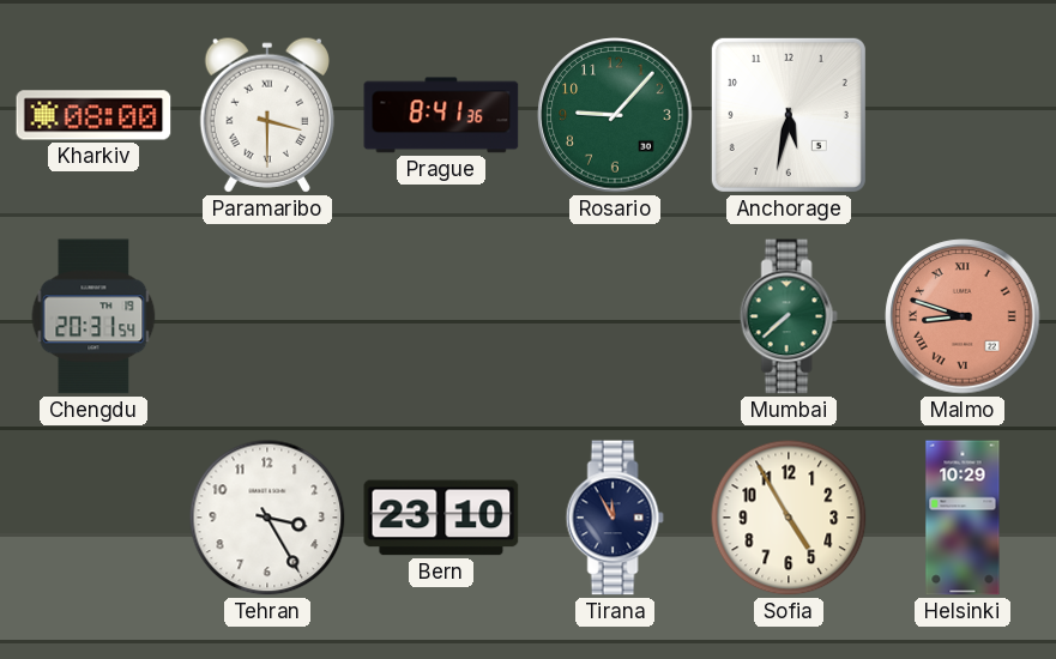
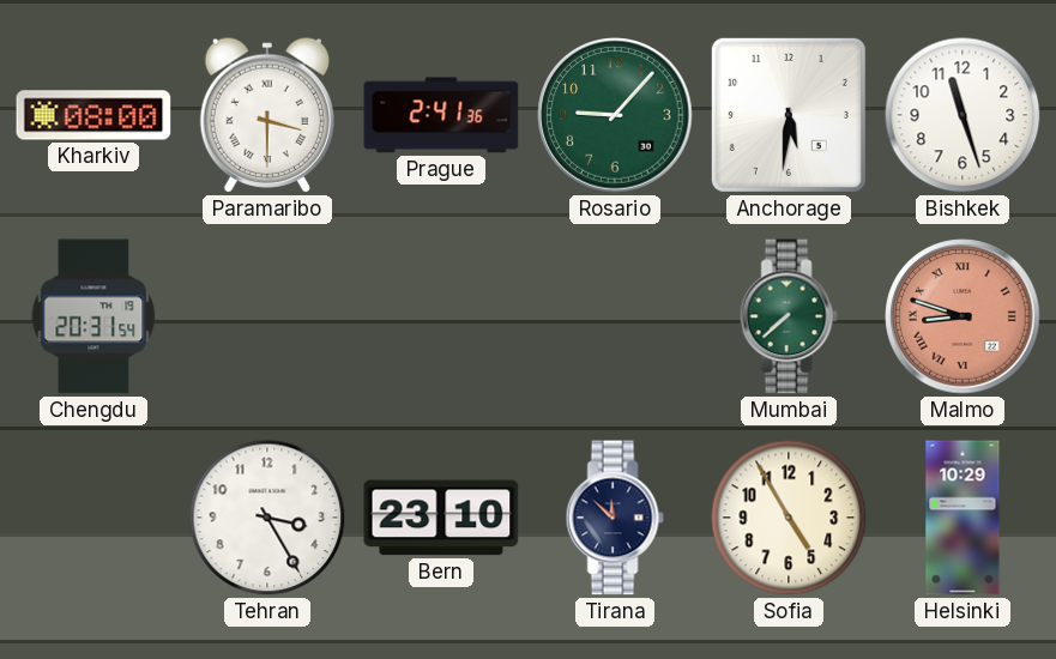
Prague: 8:41 -> 2:41 (441, 115)
Anchorage: 5:32 -> 5:31 (789, 115)
Bishkek: none -> 11:27 (963, 115)
Tirana: 11:55 -> 11:52 (615, 518)
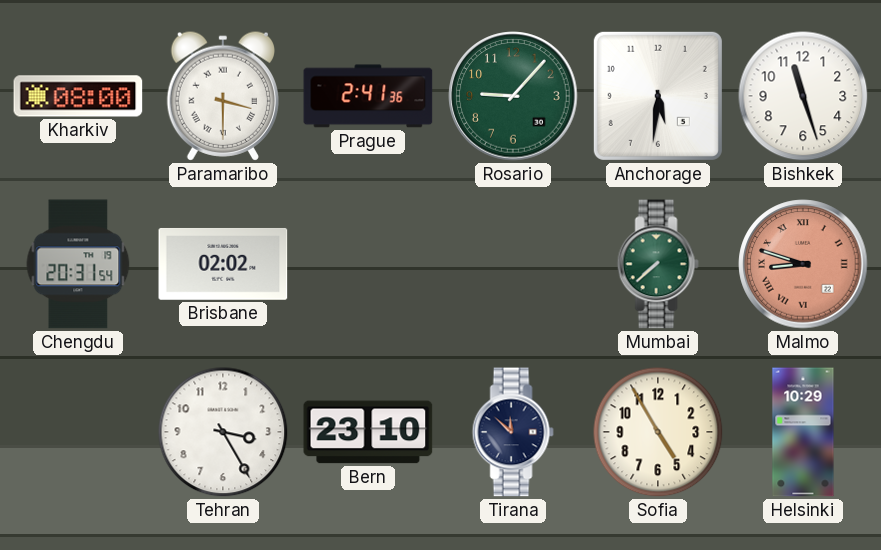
Brisbane: none -> 02:02 (223, 264)
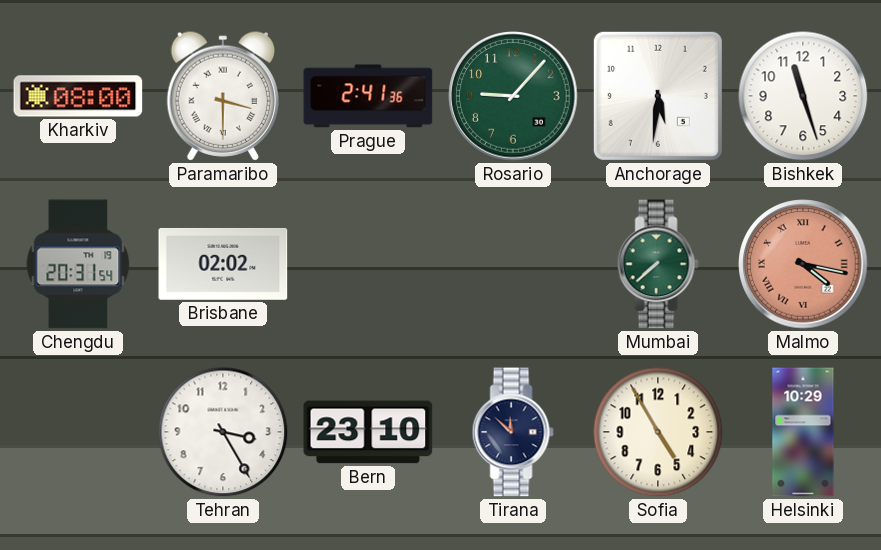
Malmo: 8:48 -> 4:17 (803, 264)
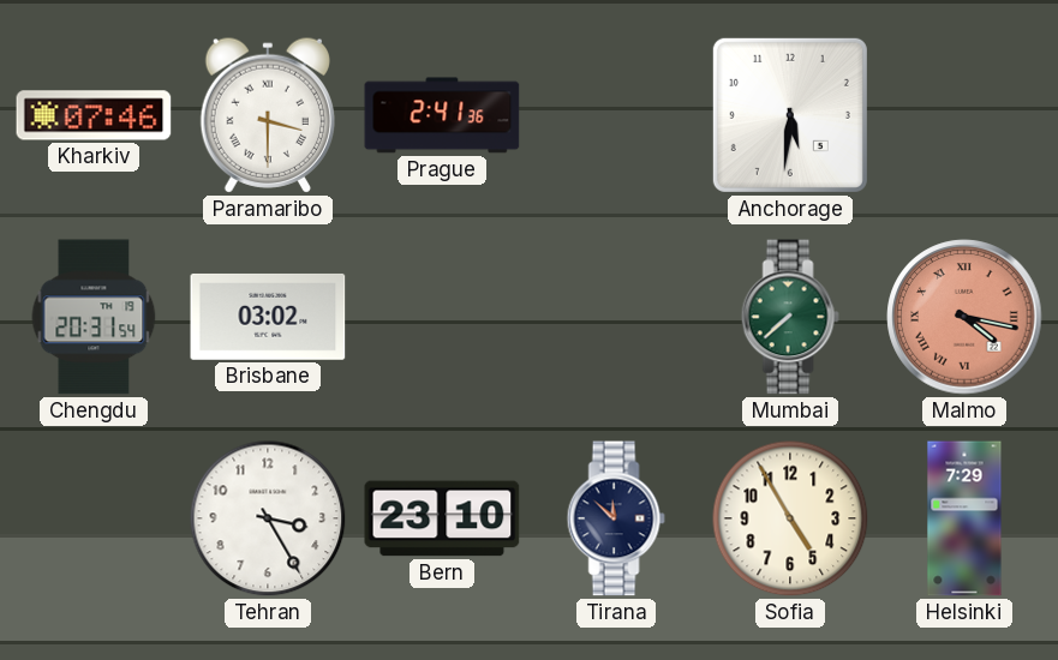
Kharkiv: 08:00 -> 07:46 (94, 115)
Rosario: 9:07 -> none (513, 96)
Bishkek: 11:27 -> none (803, 96)
Brisbane: 02:02 -> 03:02 (268, 317)
Helsinki: 10:29 -> 7:29 (964, 518)
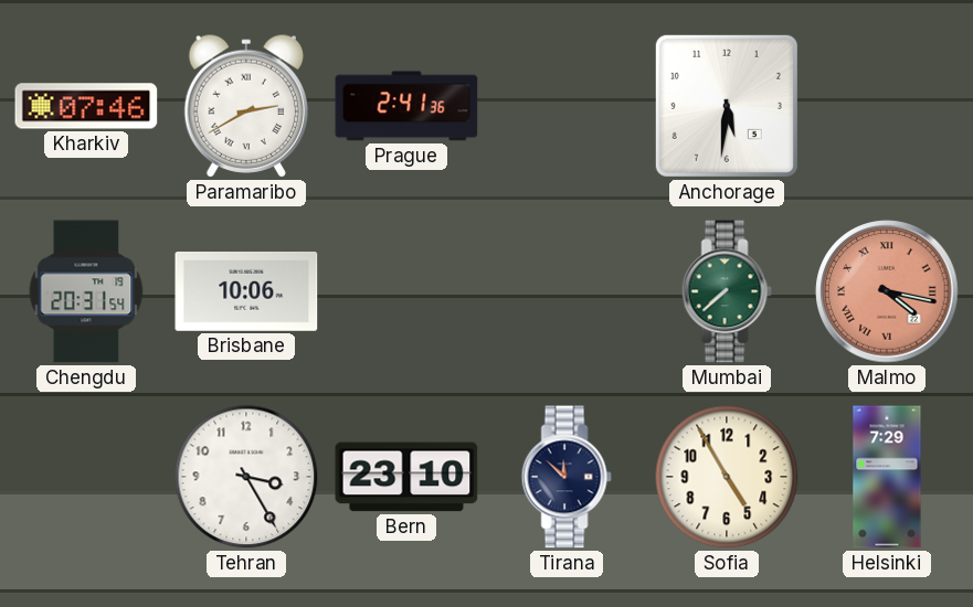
Paramaribo: 3:30 -> 2:40 (245, 106)
Brisbane: 03:02 -> 10:06 (246, 291)
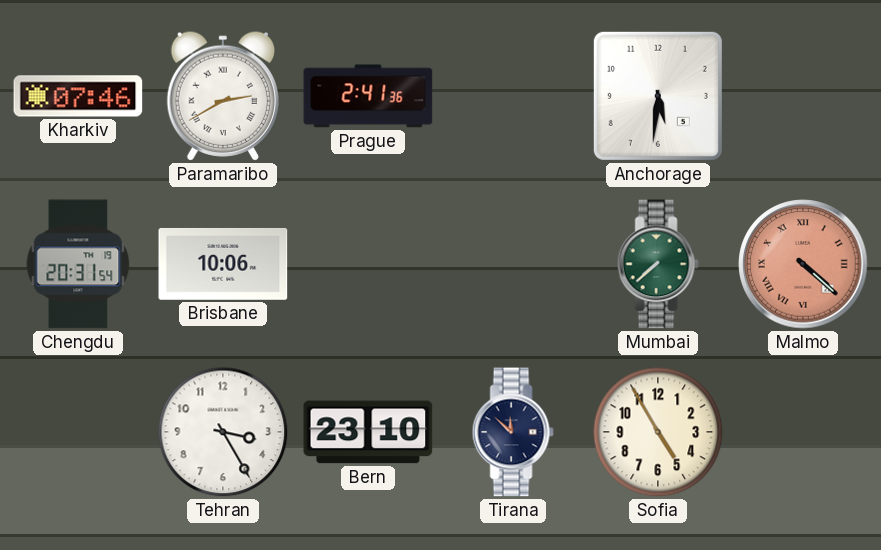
Malmo: 4:17 -> 4:22 (803, 264)
Helsinki: 7:29 -> none (887, 477)
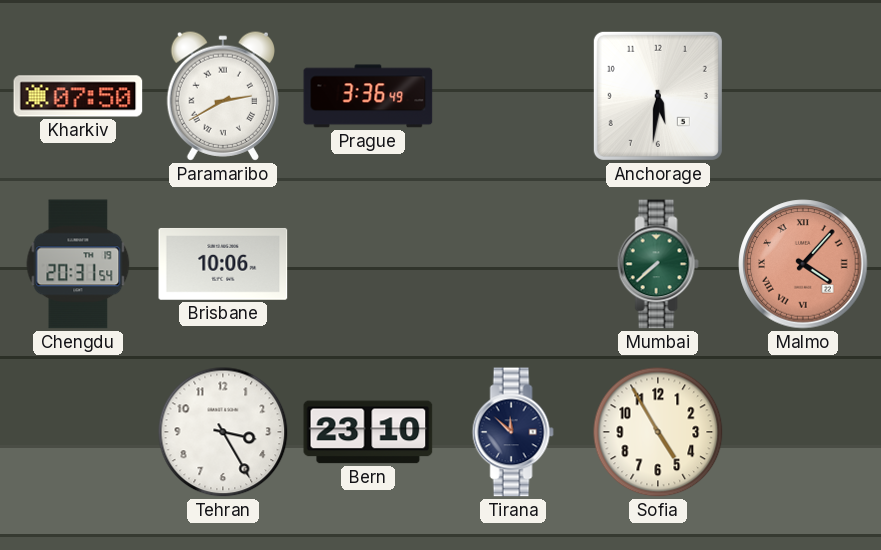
Kharkiv: 07:46 -> 07:50 (78, 96)
Prague: 2:41 -> 3:36 (368, 96)
Malmo: 4:22 -> 4:07 (803, 264)
